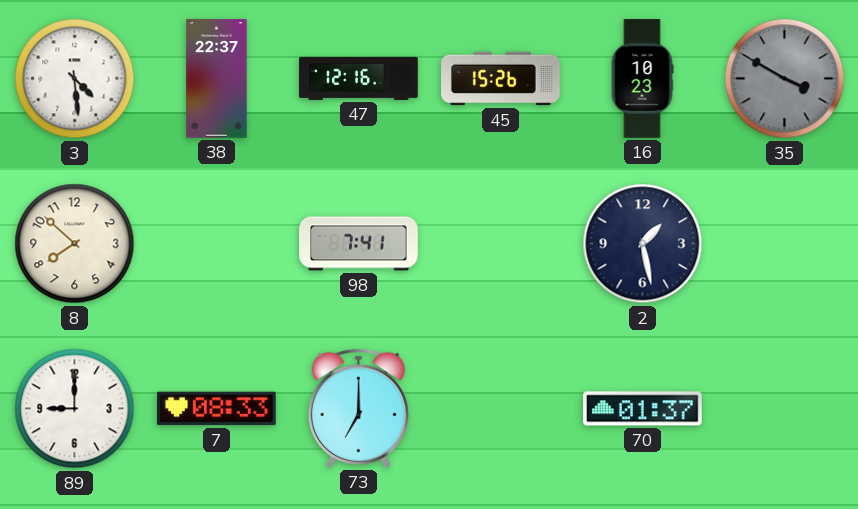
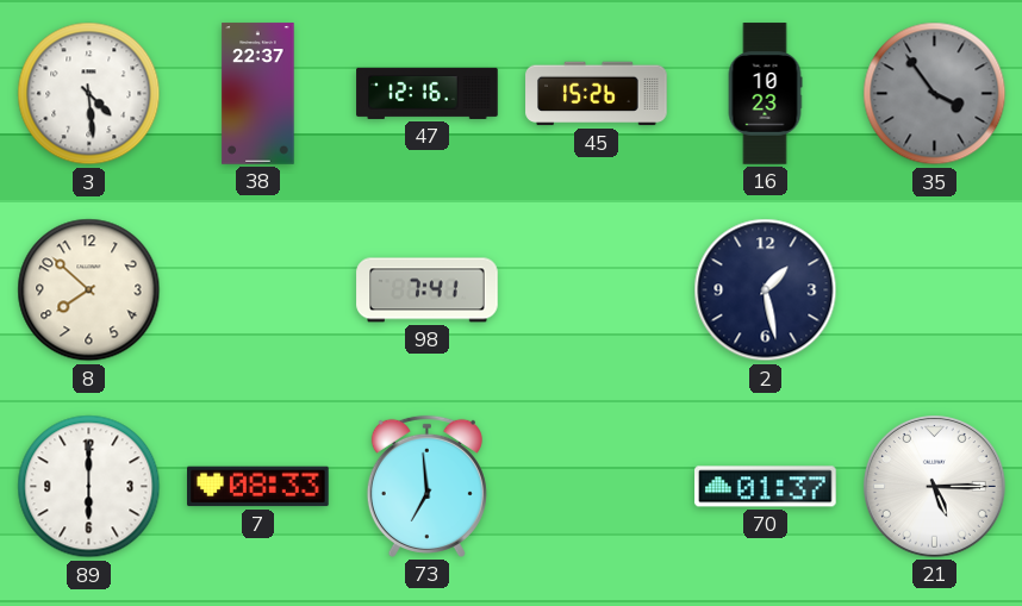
35: 3:50 -> 3:54 (935, 94)
89: 9:00 -> 6:00 (89, 487)
73: 7:00 -> 6:59 (426, 486)
21: none -> 5:15 (935, 487)
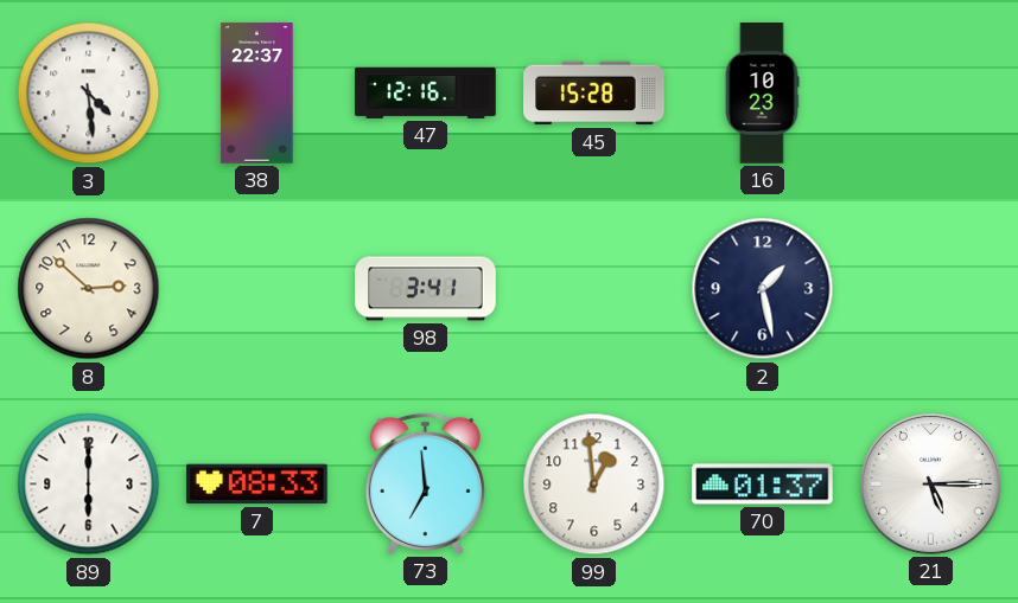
45: 15:26 -> 15:28 (594, 94)
35: 3:54 -> none (935, 94)
8: 7:52 -> 2:52 (89, 289)
98: 7:41 -> 3:41 (426, 289)
99: none -> 12:59 (594, 485)
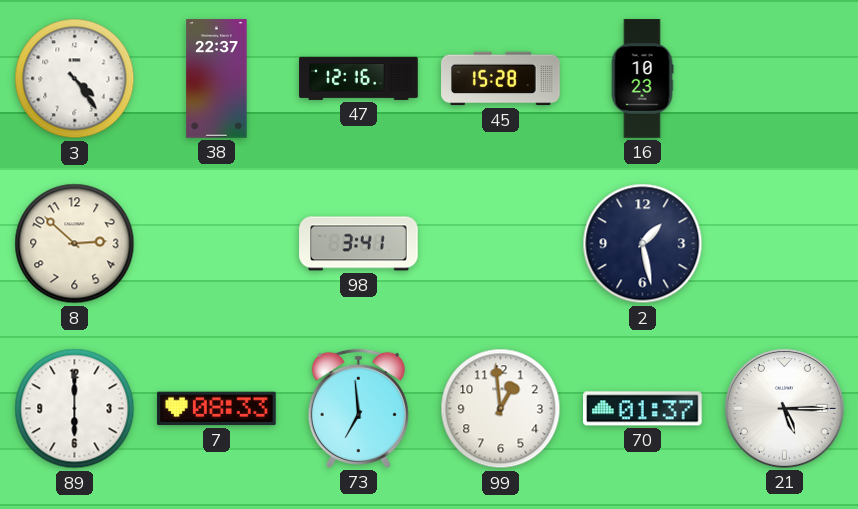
3: 4:29 -> 4:24 (75, 79)
